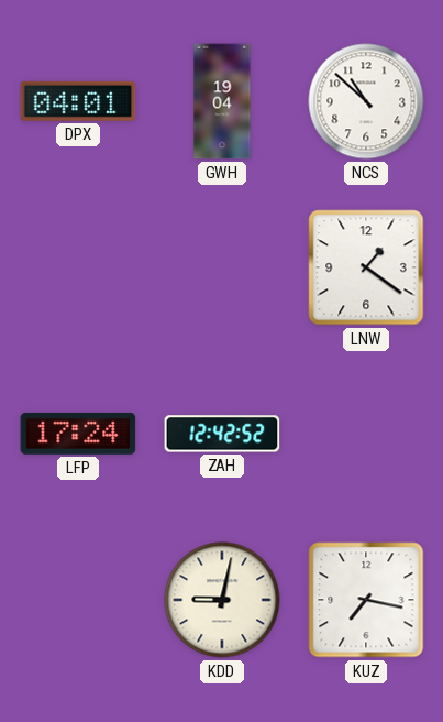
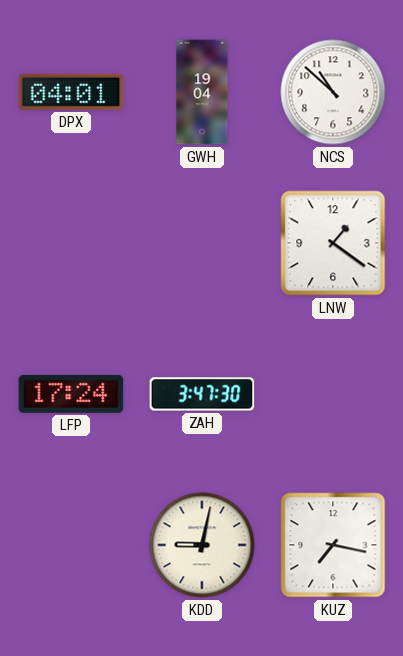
ZAH: 12:42 -> 3:47 (202, 394)
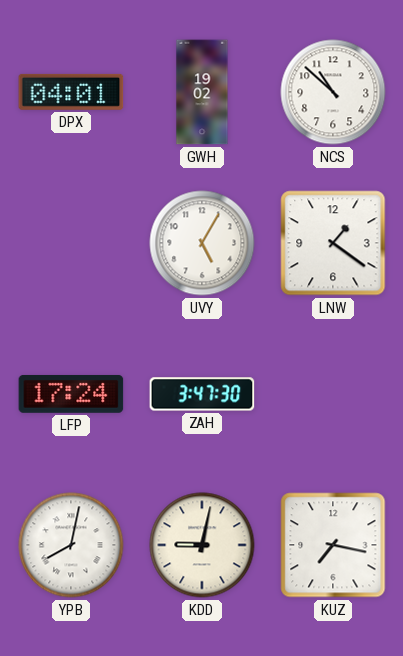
GWH: 19:04 -> 19:02 (202, 92)
UVY: none -> 5:05 (202, 243)
YPB: none -> 8:02 (71, 545)
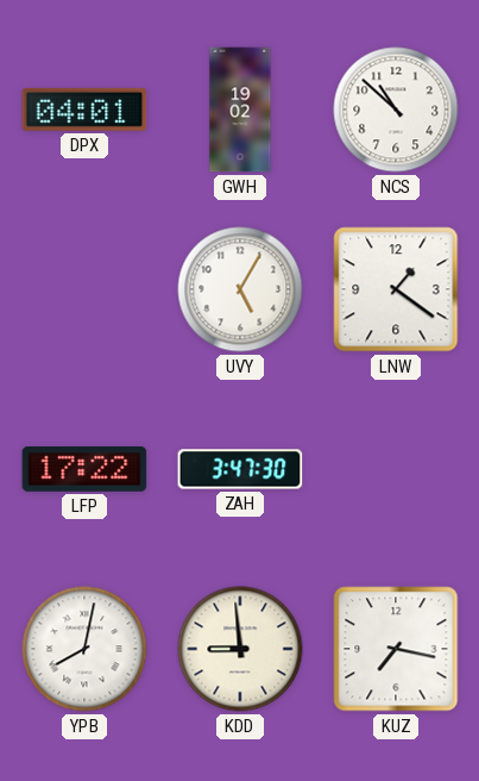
LFP: 17:24 -> 17:22 (84, 469)
KDD: 9:02 -> 8:59 (240, 649)
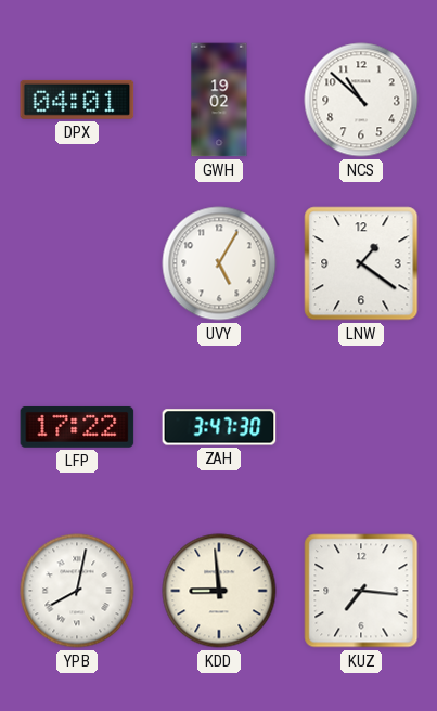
KUZ: 7:17 -> 7:16 (361, 591)
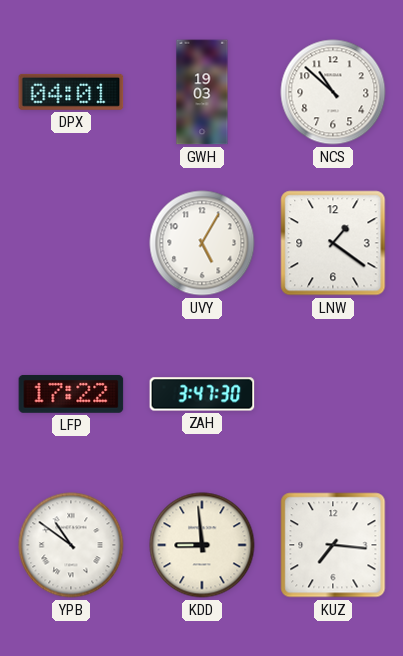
GWH: 19:02 -> 19:03 (202, 92)
YPB: 8:02 -> 10:51 (71, 545)
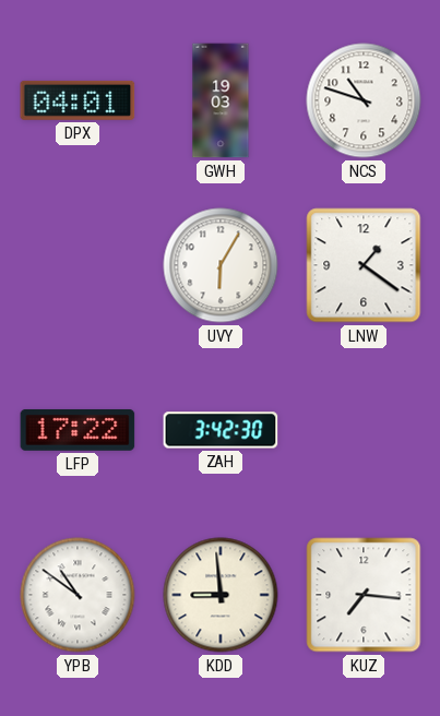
NCS: 10:52 -> 10:48 (364, 100)
UVY: 5:05 -> 6:05 (221, 265)
ZAH: 3:47 -> 3:42 (221, 430)
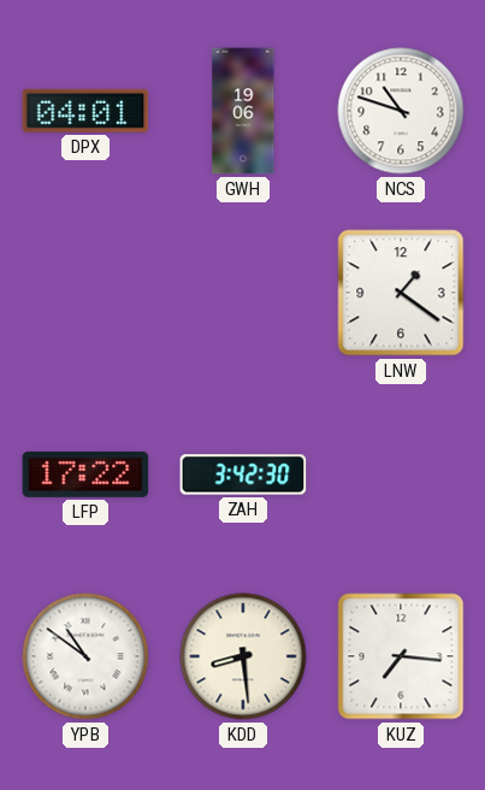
GWH: 19:03 -> 19:06 (243, 111)
UVY: 6:05 -> none (221, 265)
KDD: 8:59 -> 8:29 (243, 656)
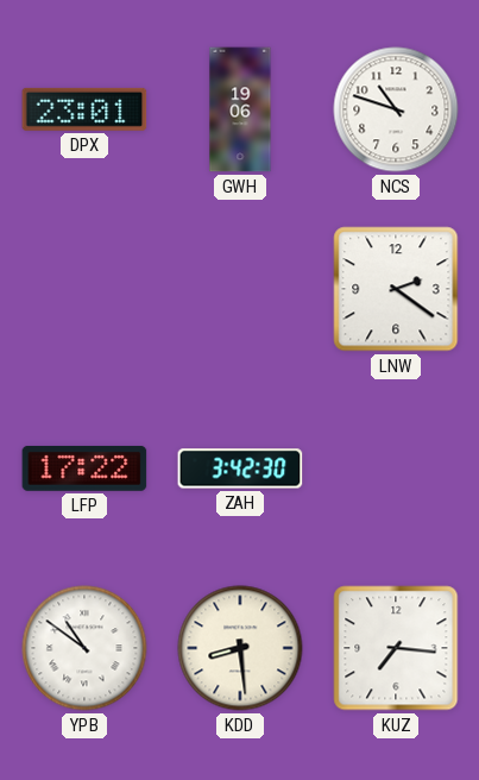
DPX: 04:01 -> 23:01 (84, 109)
LNW: 1:21 -> 2:21 (396, 289)
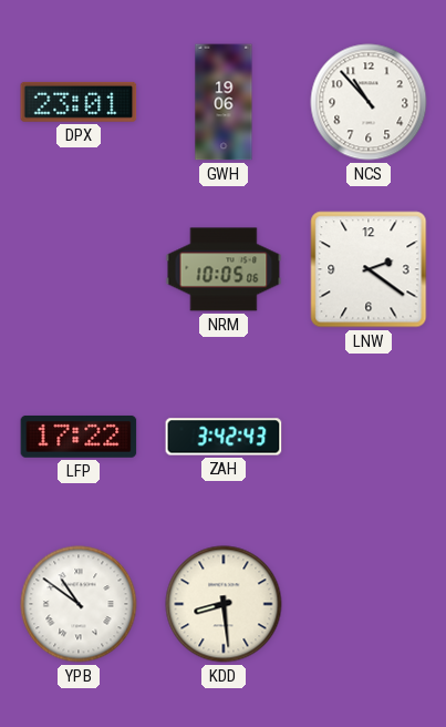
NCS: 10:48 -> 10:53 (369, 102)
NRM: none -> 10:05 (224, 269)
ZAH: 3:42:30 -> 3:42:43 (224, 437)
KUZ: 7:16 -> none (396, 648)
